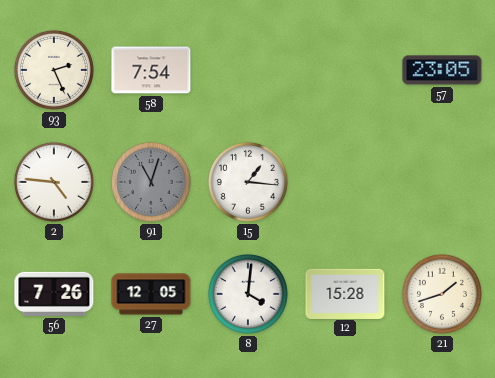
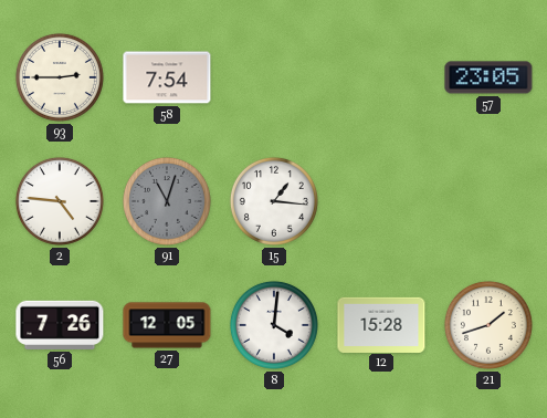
93: 2:26 -> 2:45 (60, 77)
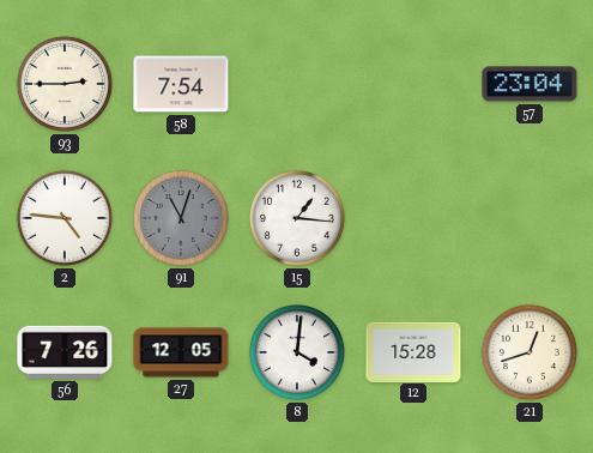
57: 23:05 -> 23:04 (530, 84)
21: 1:42 -> 12:42 (530, 352)
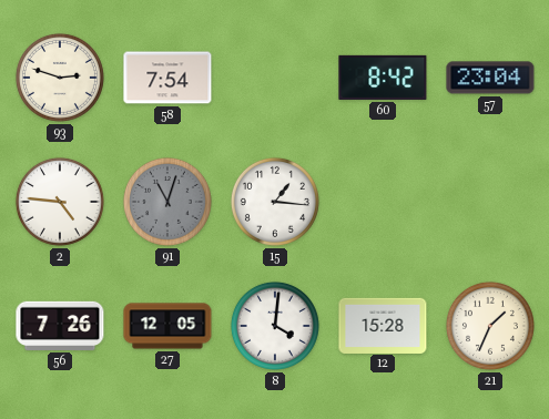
93: 2:45 -> 2:48 (60, 78)
60: none -> 8:42 (383, 78)
21: 12:42 -> 1:34 (490, 326)
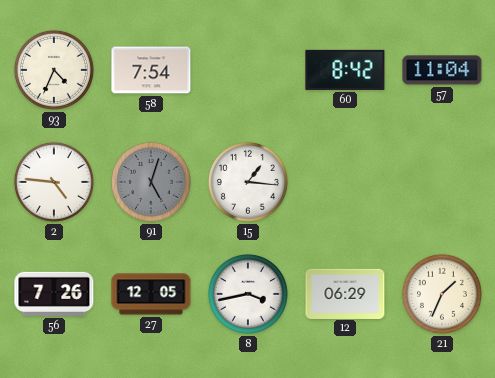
93: 2:48 -> 4:34 (54, 70)
57: 23:04 -> 11:04 (442, 70)
91: 11:03 -> 5:03 (151, 182)
8: 4:01 -> 3:43 (248, 294)
12: 15:28 -> 06:29 (345, 293)
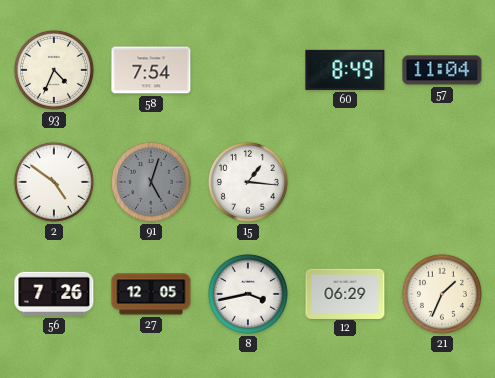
60: 8:42 -> 8:49 (345, 70)
2: 4:46 -> 4:51 (54, 182)
